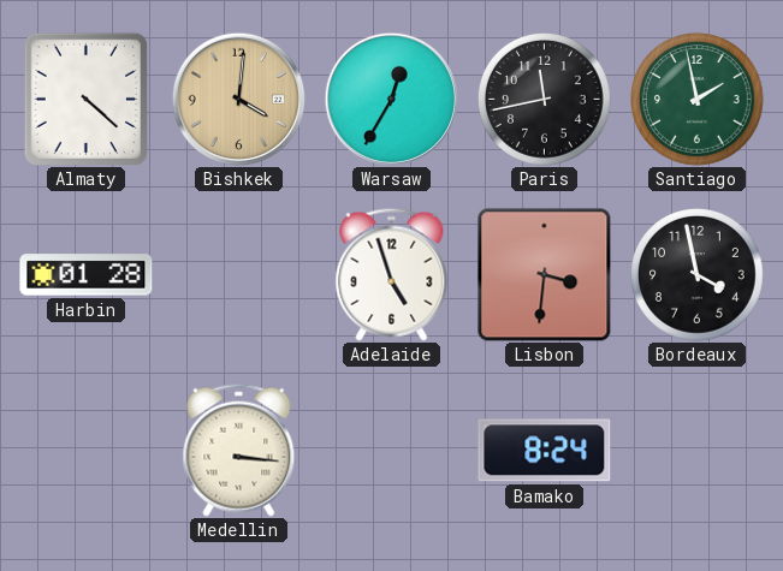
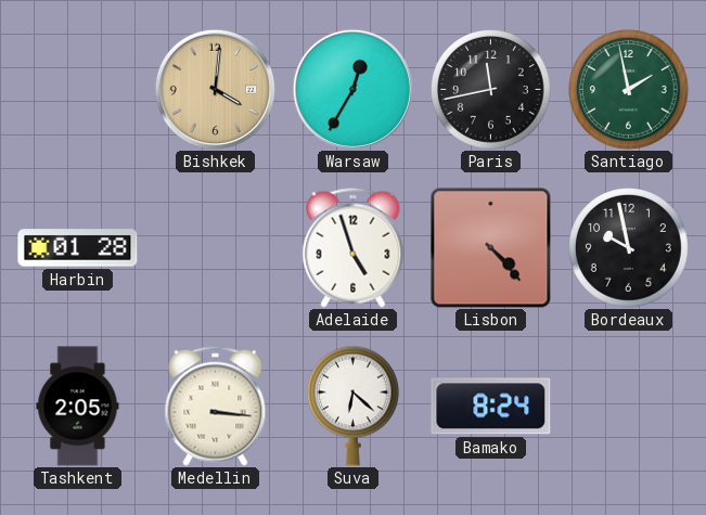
Almaty: 4:22 -> none (85, 99)
Lisbon: 3:31 -> 4:23 (491, 248)
Bordeaux: 3:58 -> 9:58 (629, 248)
Tashkent: none -> 2:05 (78, 407)
Suva: none -> 6:22 (352, 405)
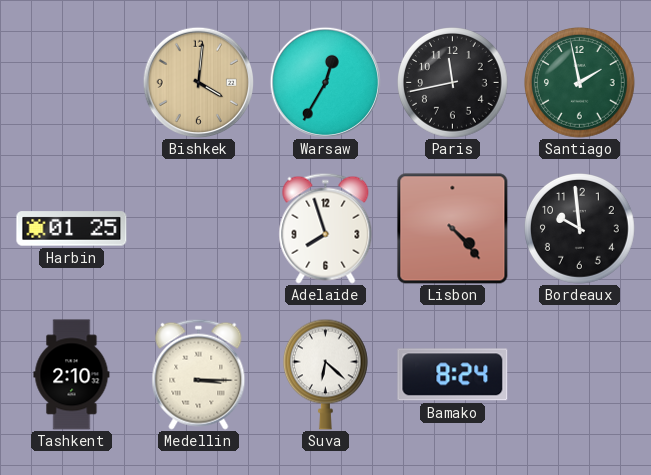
Harbin: 01:28 -> 01:25 (72, 229)
Adelaide: 4:57 -> 7:57 (326, 228)
Bordeaux: 9:58 -> 9:59 (580, 229)
Tashkent: 2:05 -> 2:10 (72, 375)
Medellin: 3:16 -> 3:15 (199, 374)
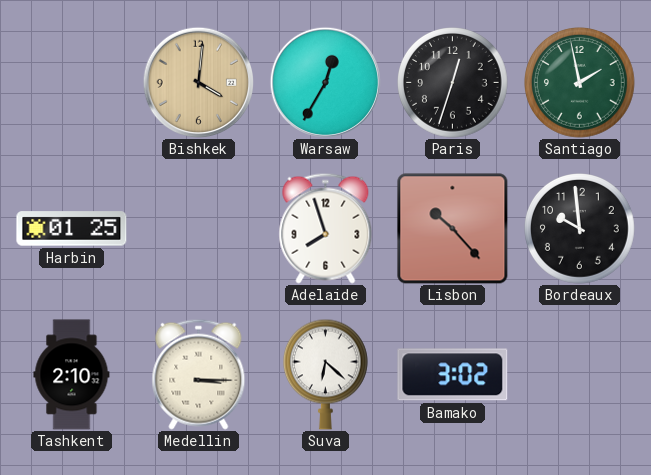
Paris: 11:43 -> 12:33 (453, 83)
Lisbon: 4:23 -> 10:23 (453, 229)
Bamako: 8:24 -> 3:02 (453, 375)
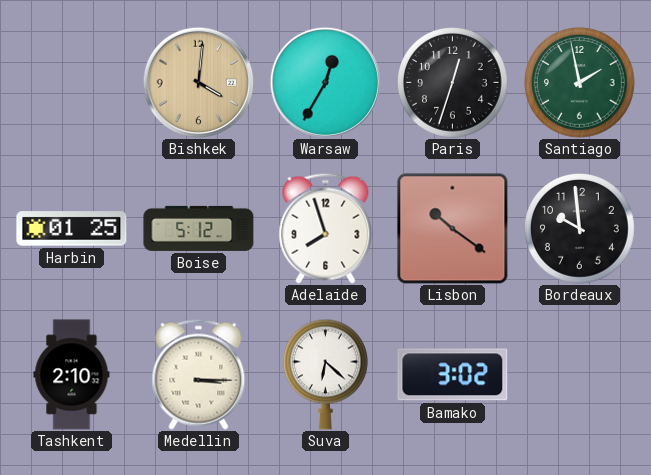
Boise: none -> 5:12 (199, 228)
Lisbon: 10:23 -> 10:21 (453, 229)
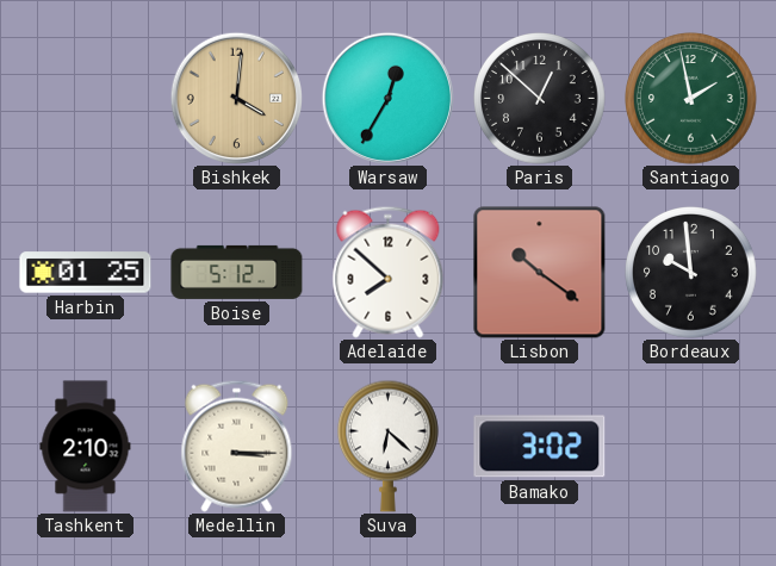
Paris: 12:33 -> 12:52 (540, 99)
Adelaide: 7:57 -> 7:52 (389, 272)
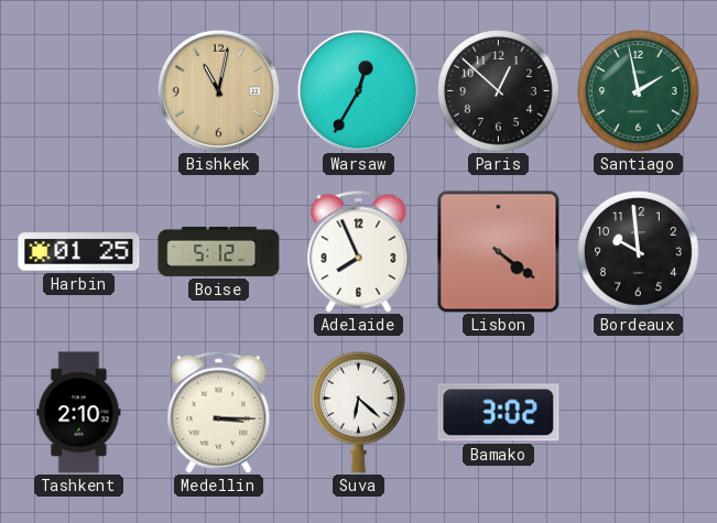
Bishkek: 4:01 -> 11:02 (218, 90)
Adelaide: 7:52 -> 7:56 (359, 251)
Lisbon: 10:21 -> 4:21 (499, 252)
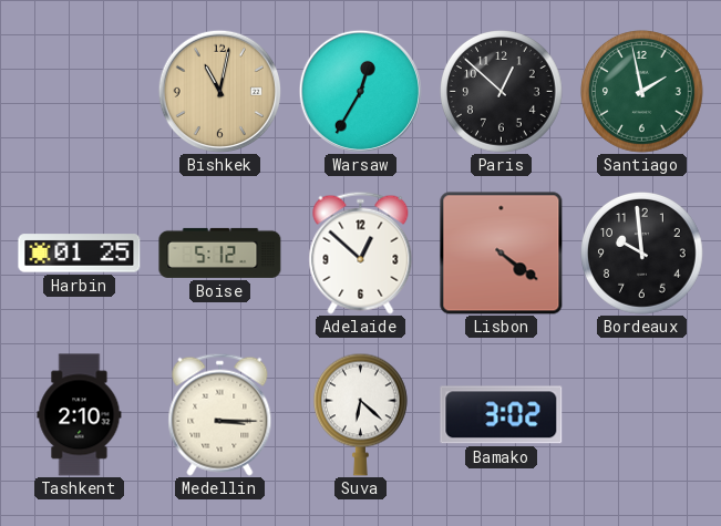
Adelaide: 7:56 -> 12:52 (361, 252)
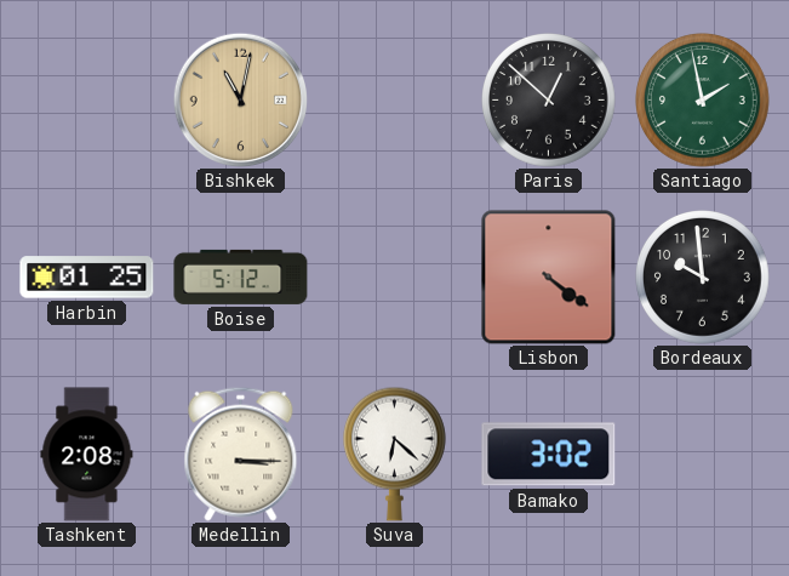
Warsaw: 12:35 -> none (360, 91)
Adelaide: 12:52 -> none (361, 252)
Tashkent: 2:10 -> 2:08 (87, 455)
